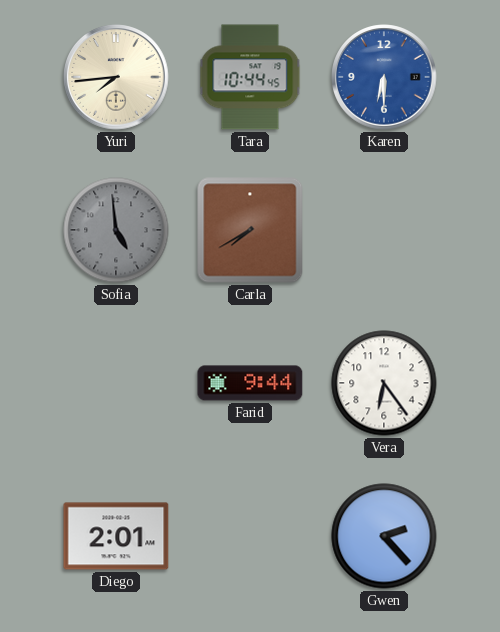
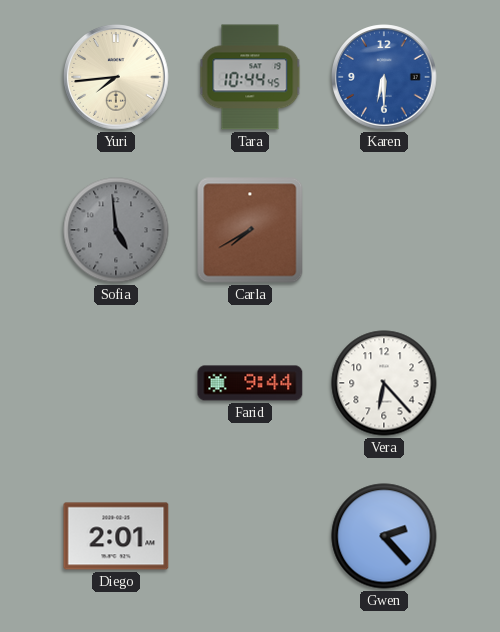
Vera: 6:24 -> 6:23 (384, 383)
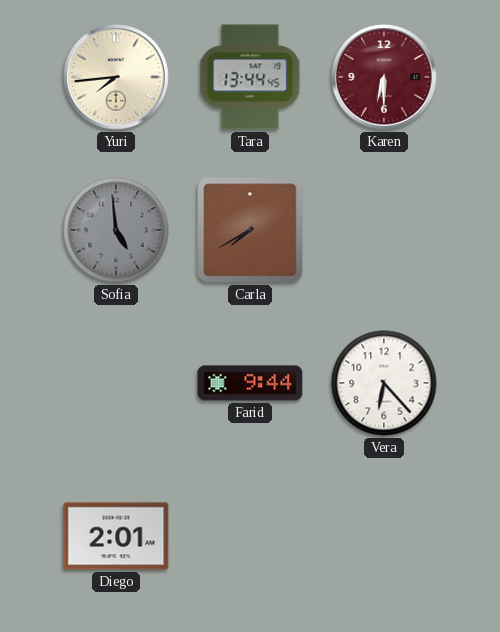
Tara: 10:44 -> 13:44 (250, 77)
Karen dial: blue -> burgundy (384, 77)
Gwen: 2:23 -> none (384, 536)
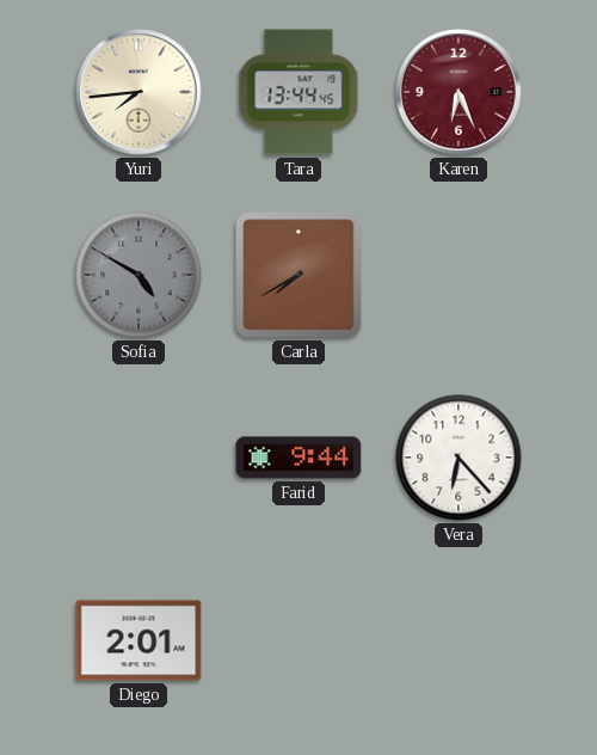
Karen: 6:30 -> 6:26 (458, 92)
Sofia: 4:59 -> 4:50 (139, 275)
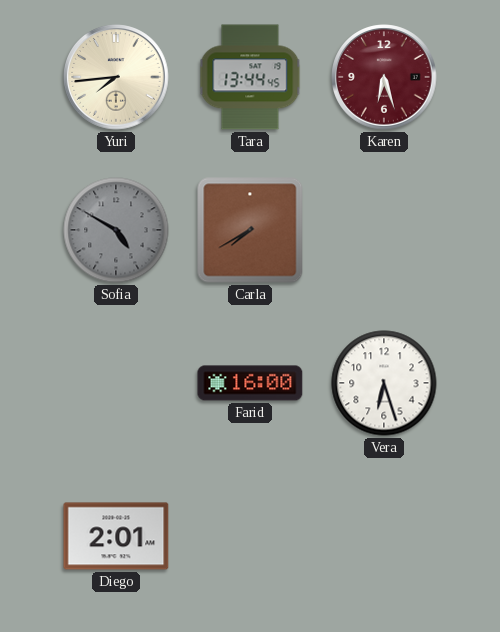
Karen: 6:26 -> 6:27 (384, 77)
Farid: 9:44 -> 16:00 (250, 383)
Vera: 6:23 -> 6:27 (384, 383)
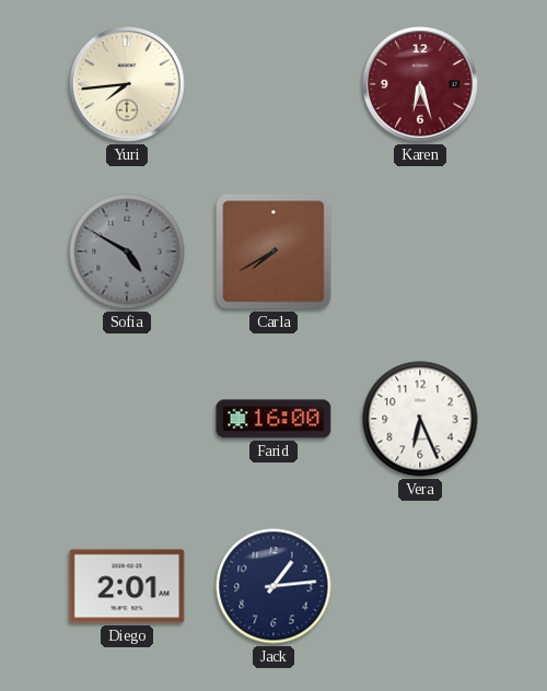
Tara: 13:44 -> none (250, 77)
Vera: 6:27 -> 6:26 (420, 419)
Jack: none -> 1:14 (273, 586)
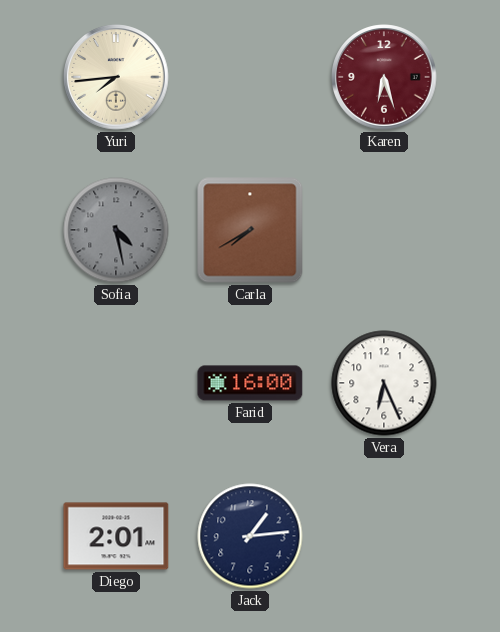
Sofia: 4:50 -> 4:28 (116, 230)
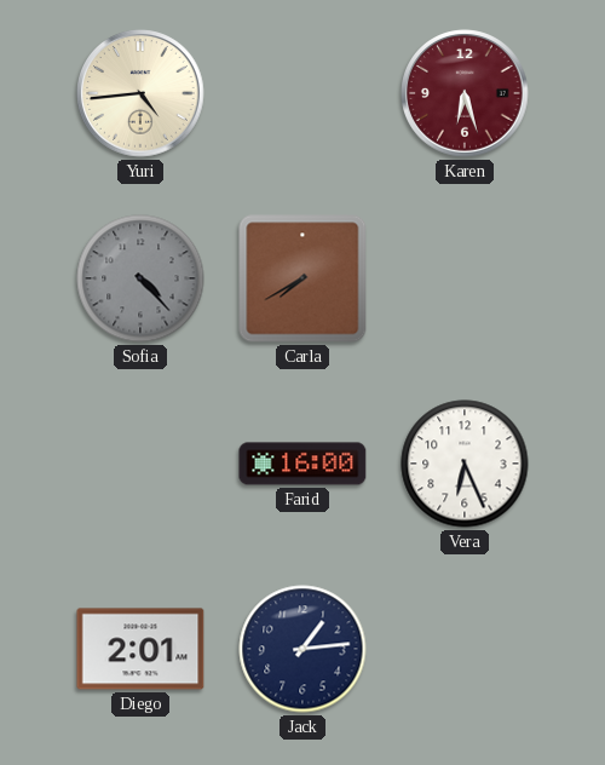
Yuri: 7:44 -> 4:44 (140, 93)
Sofia: 4:28 -> 4:23 (140, 278)
